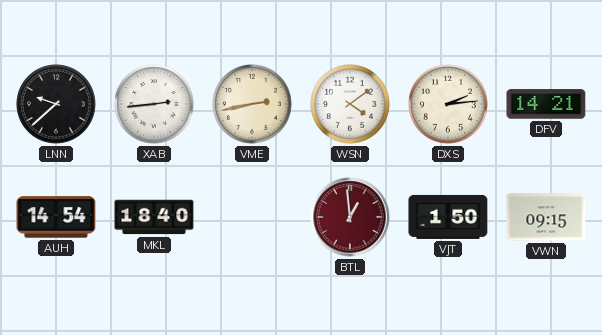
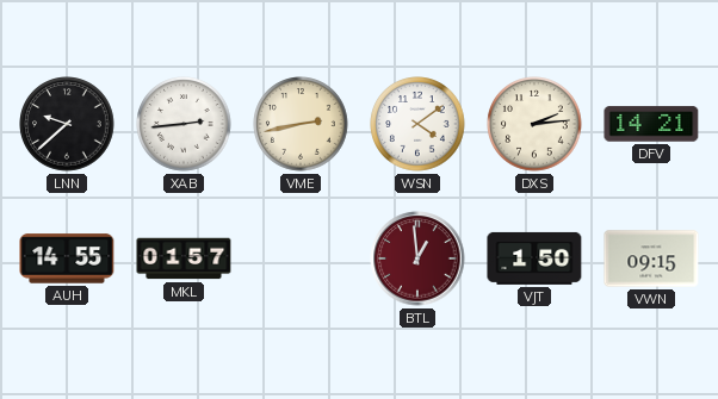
AUH: 14:54 -> 14:55 (67, 258)
MKL: 18:40 -> 01:57 (184, 258)
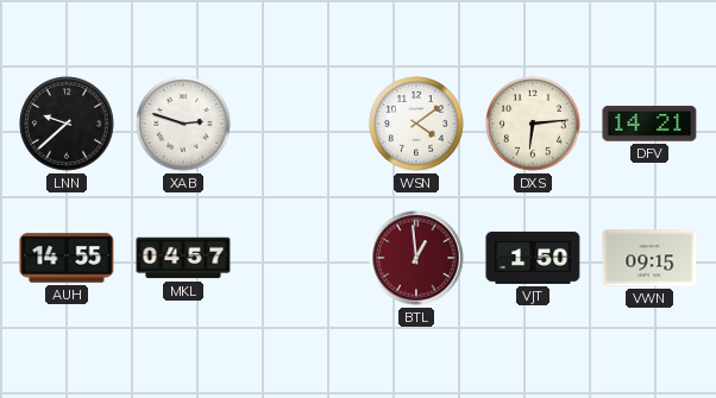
XAB: 2:44 -> 2:48 (183, 124)
VME: 2:43 -> none (301, 124)
DXS: 2:14 -> 6:14 (533, 124)
MKL: 01:57 -> 04:57 (183, 258)
